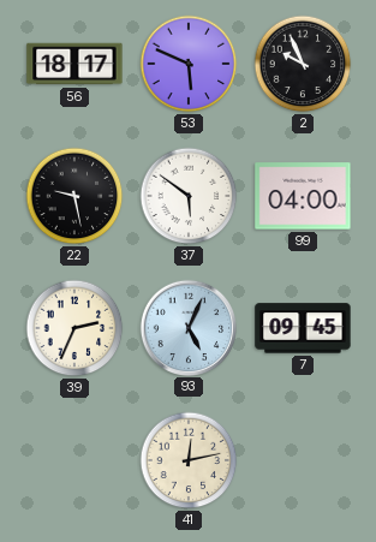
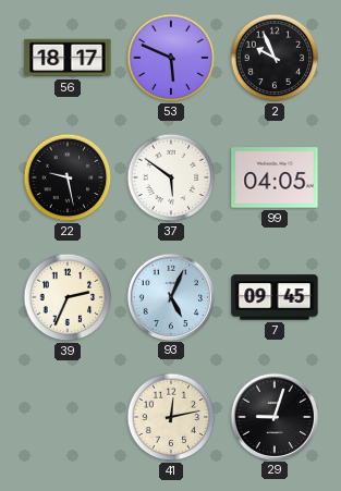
99: 04:00 -> 04:05 (275, 177)
29: none -> 9:03 (273, 416)
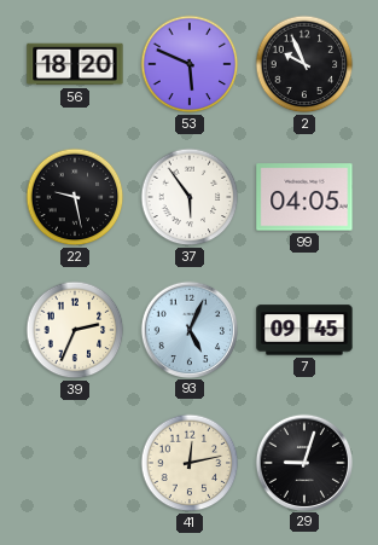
56: 18:17 -> 18:20 (75, 64)
37: 5:51 -> 5:54 (190, 197)
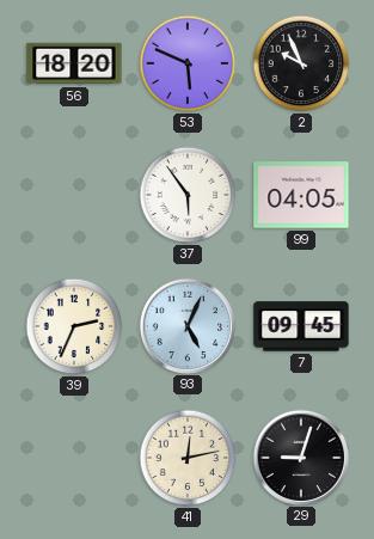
22: 9:28 -> none (75, 197)
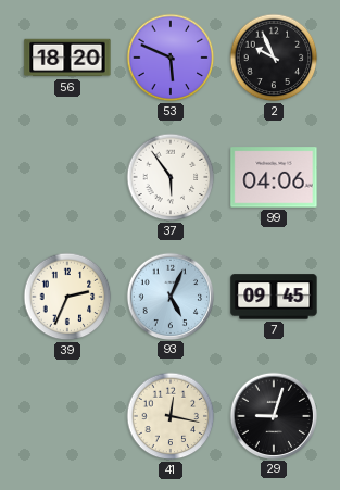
99: 04:05 -> 04:06 (274, 177)
41: 12:13 -> 12:17 (171, 416)
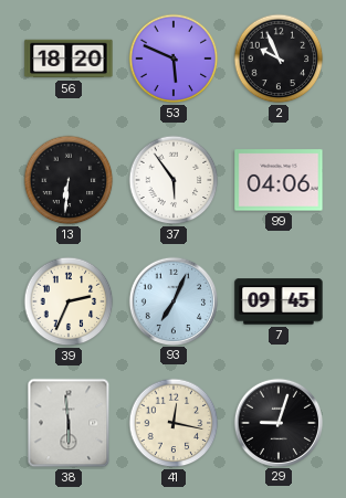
13: none -> 6:31 (69, 180)
93: 5:04 -> 7:04 (172, 300)
38: none -> 5:59 (69, 423)
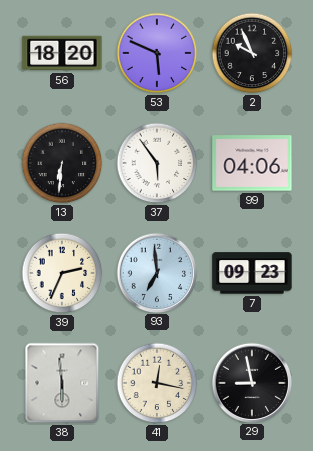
93: 7:04 -> 6:59 (156, 272)
7: 09:45 -> 09:23 (252, 273)
29: 9:03 -> 8:58 (251, 382)
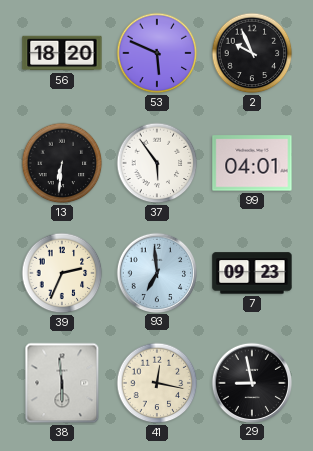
99: 04:06 -> 04:01 (252, 163)
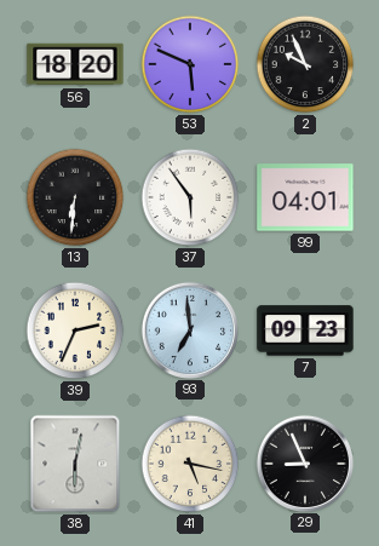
38: 5:59 -> 6:02 (75, 464)
41: 12:17 -> 5:17 (190, 464)
29: 8:58 -> 8:56 (304, 462)
